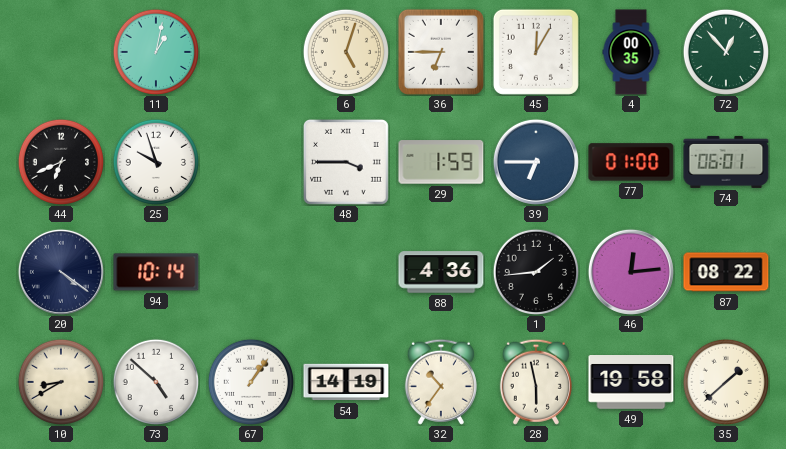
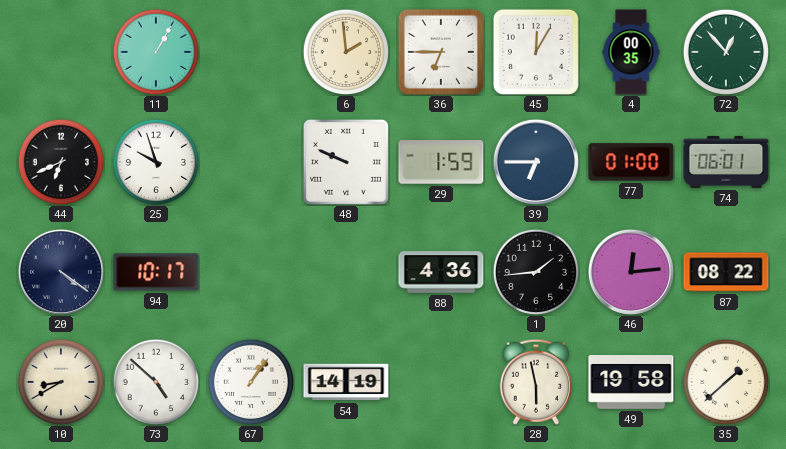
11: 1:02 -> 1:05 (155, 51)
6: 5:03 -> 1:59 (345, 51)
48: 3:45 -> 9:49 (346, 162)
94: 10:14 -> 10:17 (156, 272)
32: 10:36 -> none (441, 382)
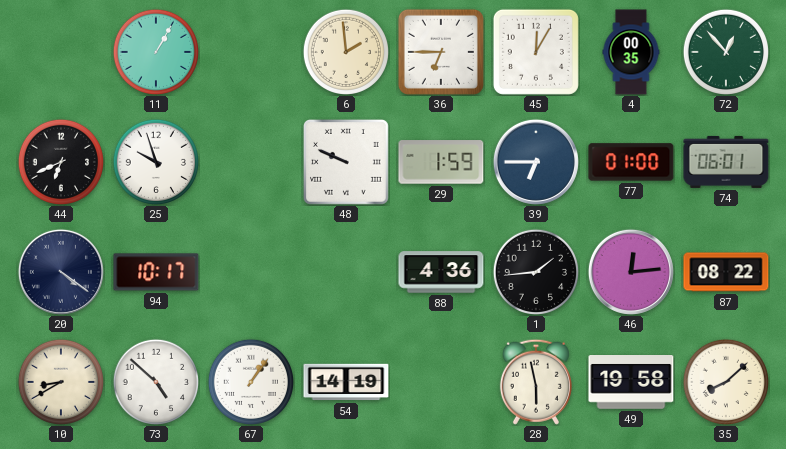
35: 1:38 -> 8:08 (725, 381)
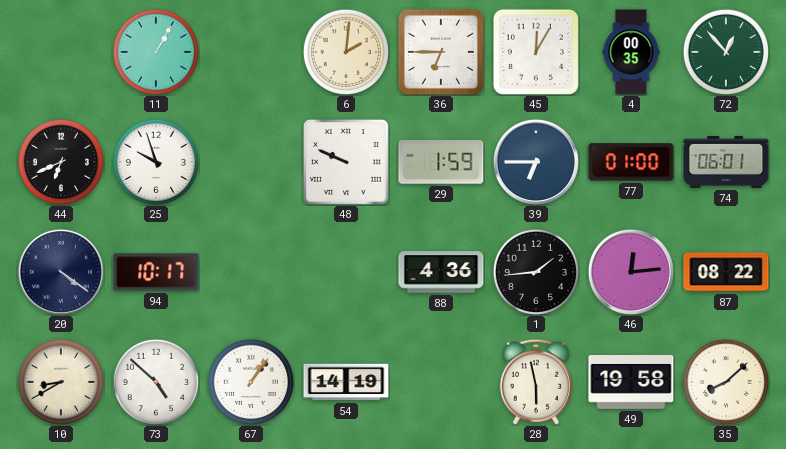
6: 1:59 -> 2:01 (345, 51)
